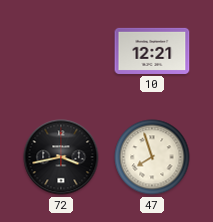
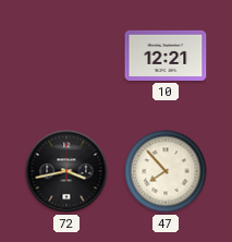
47: 7:57 -> 7:53 (166, 171)
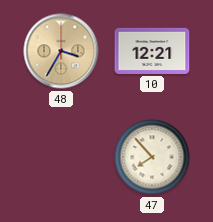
48: none -> 3:35 (61, 51)
72: 3:43 -> none (66, 171)
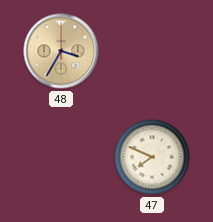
10: 12:21 -> none (152, 51)
47: 7:53 -> 7:49 (152, 157)
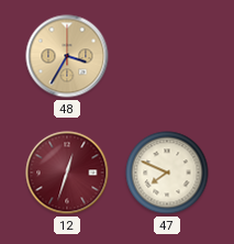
12: none -> 12:33 (67, 173)
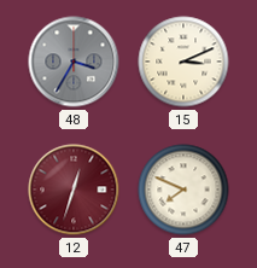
48 dial: champagne -> grey (74, 62)
15: none -> 3:11 (183, 62)
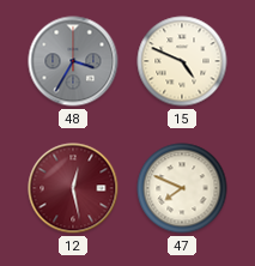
15: 3:11 -> 4:49 (182, 61)
12: 12:33 -> 12:28 (73, 188)
